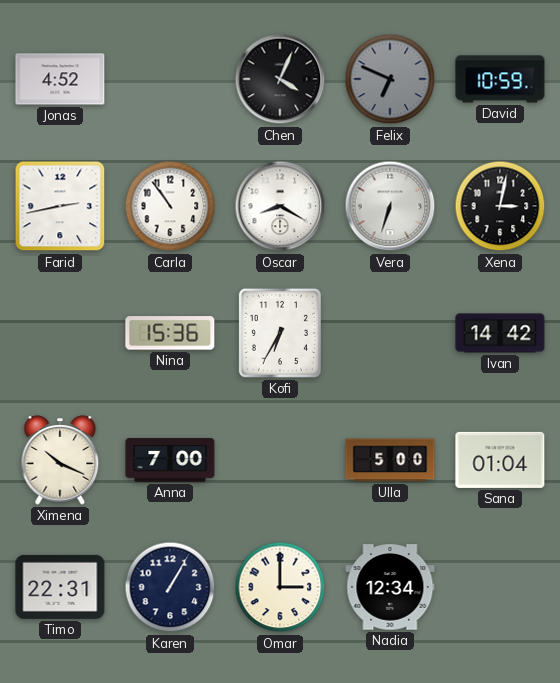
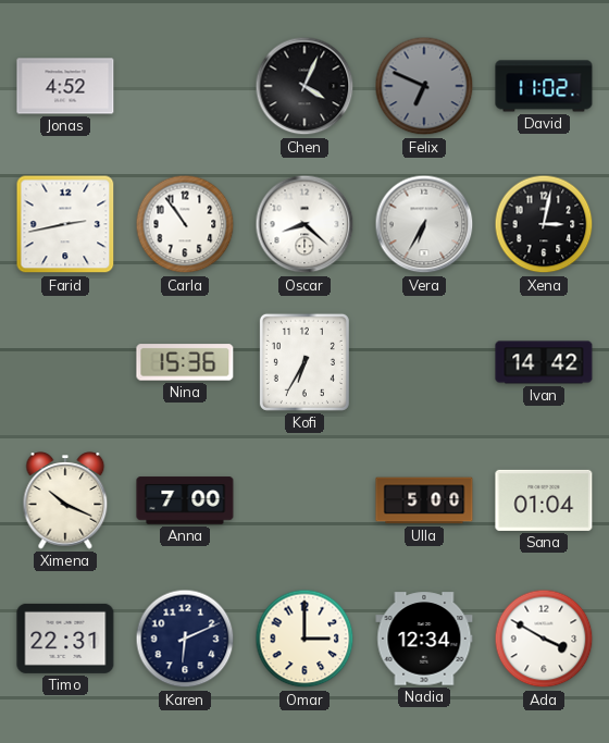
David: 10:59 -> 11:02 (544, 86)
Oscar: 8:20 -> 8:22 (304, 224)
Vera: 6:33 -> 6:35 (424, 224)
Karen: 1:05 -> 6:11 (185, 639)
Ada: none -> 3:50 (544, 639)
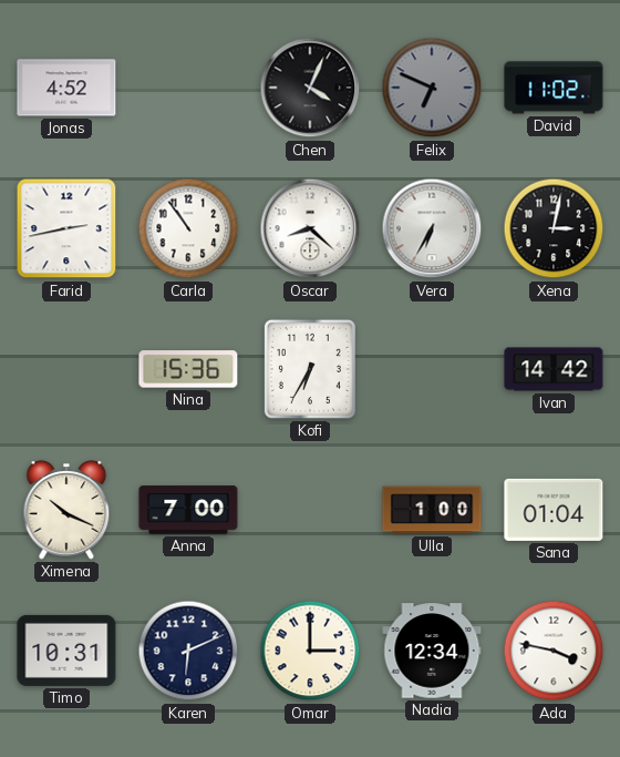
Ulla: 5:00 -> 1:00 (432, 510)
Timo: 22:31 -> 10:31 (66, 651)
Ada: 3:50 -> 3:47 (554, 651)
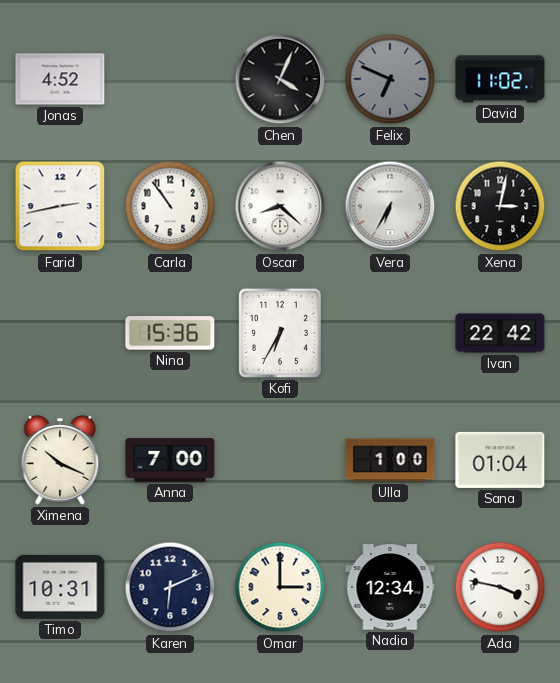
Ivan: 14:42 -> 22:42 (500, 333)
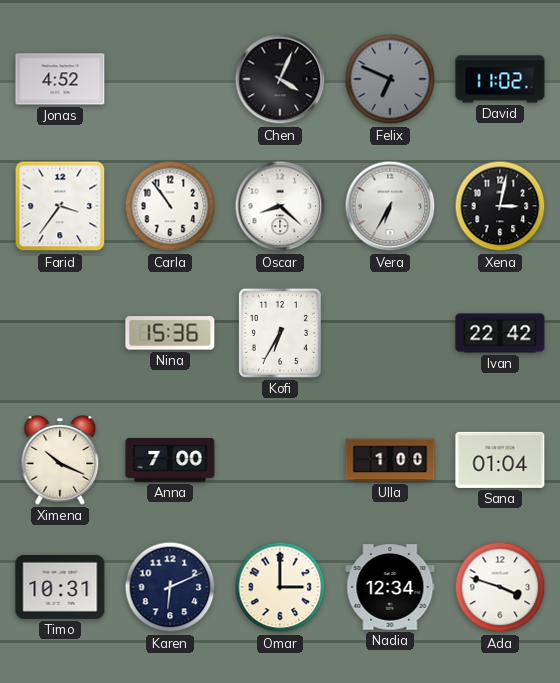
Farid: 2:43 -> 3:36 (60, 206)
Ada: 3:47 -> 3:48 (500, 587)
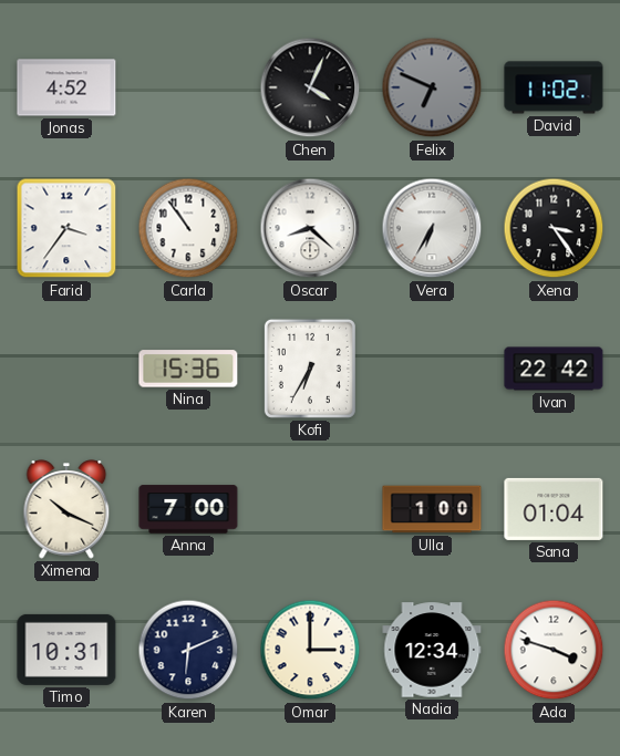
Xena: 3:02 -> 3:24 (554, 228)
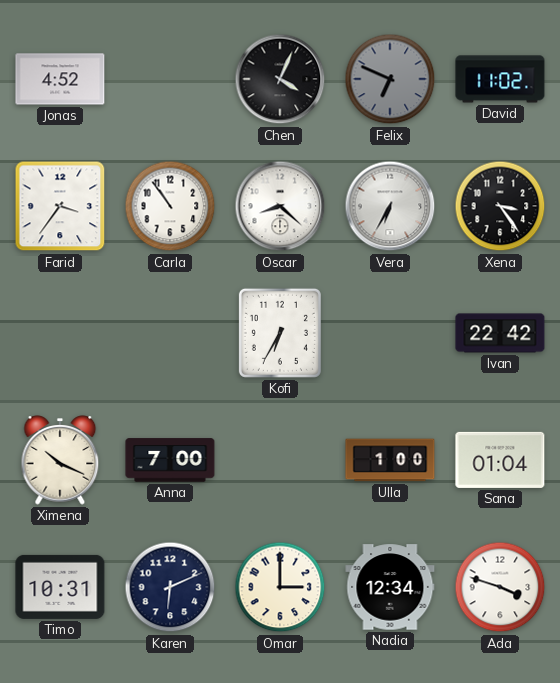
Nina: 15:36 -> none (188, 369)
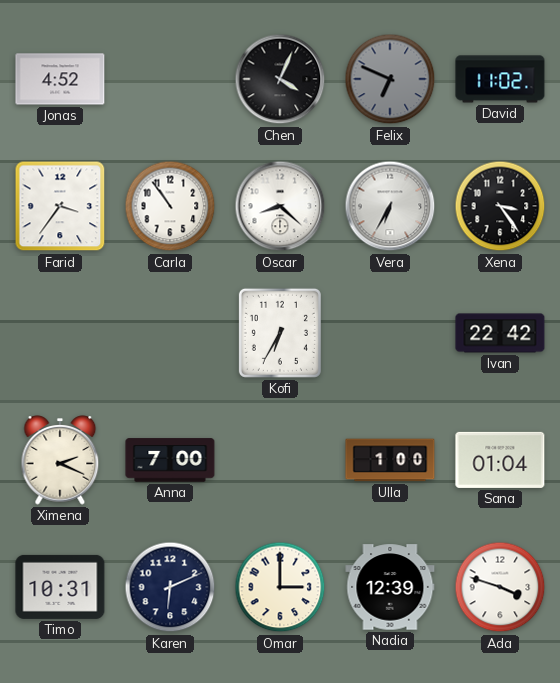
Ximena: 10:19 -> 2:19 (60, 460)
Nadia: 12:34 -> 12:39 (390, 587)
